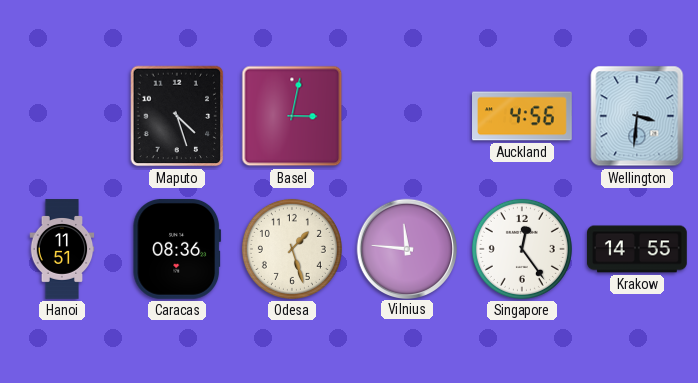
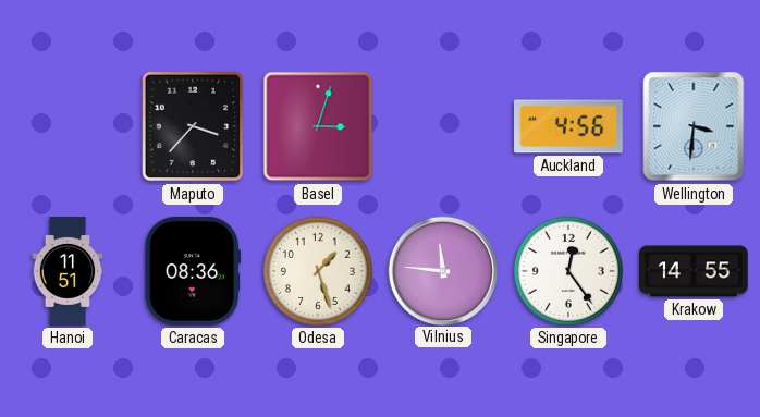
Maputo: 4:27 -> 3:37 (193, 126)
Basel: 3:02 -> 3:03 (318, 126)
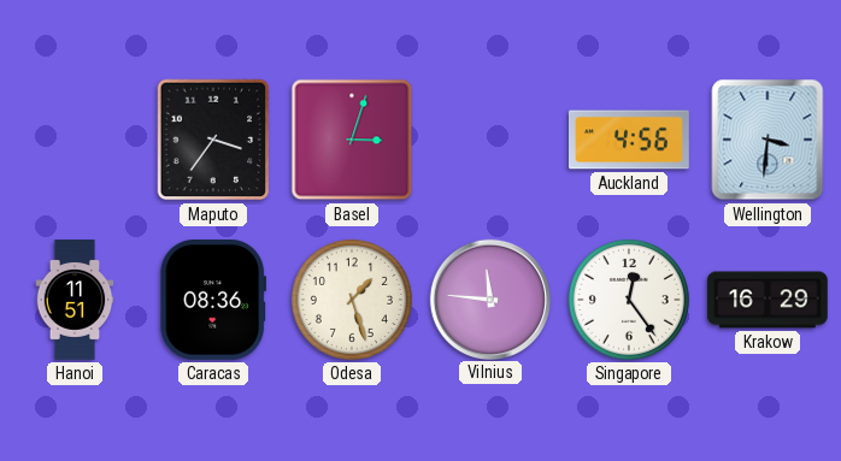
Maputo: 3:37 -> 3:36 (213, 140)
Krakow: 14:55 -> 16:29 (769, 300)
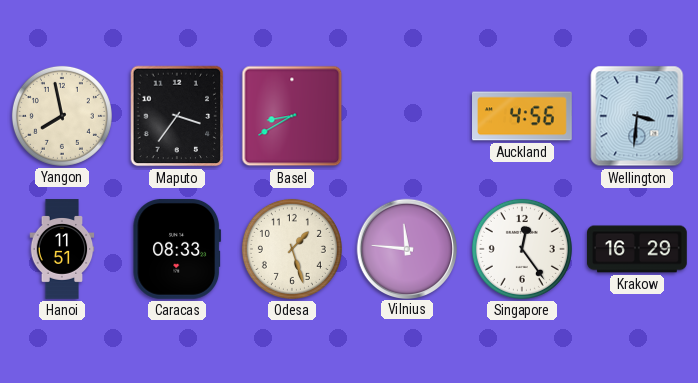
Yangon: none -> 7:58 (62, 116)
Basel: 3:03 -> 8:40 (292, 116)
Caracas: 08:36 -> 08:33 (177, 249)
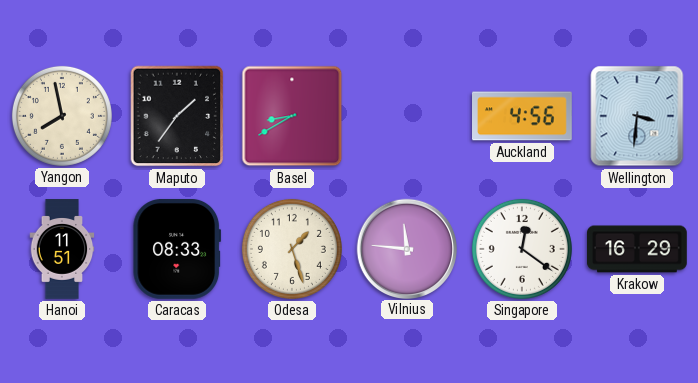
Maputo: 3:36 -> 1:36 (177, 116)
Singapore: 12:24 -> 12:21 (522, 249)
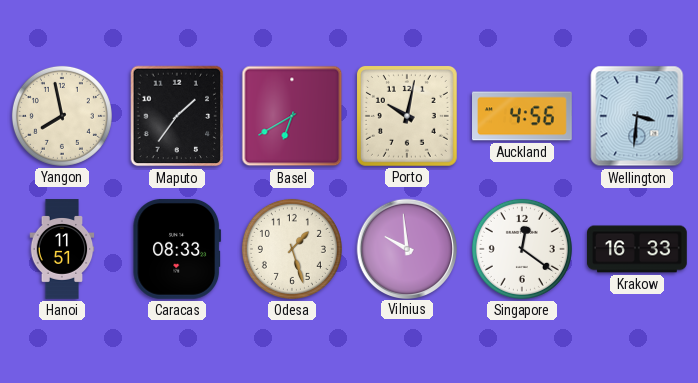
Basel: 8:40 -> 6:40 (292, 116)
Porto: none -> 10:02 (407, 116)
Vilnius: 11:46 -> 9:59 (406, 248)
Krakow: 16:29 -> 16:33 (638, 249)
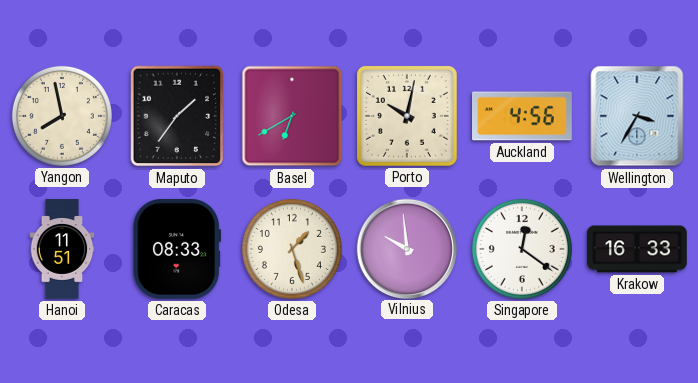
Wellington: 3:31 -> 3:35 (637, 116)
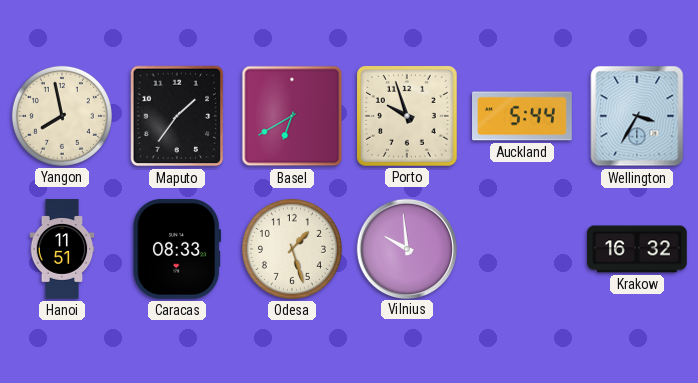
Porto: 10:02 -> 9:57 (407, 116)
Auckland: 4:56 -> 5:44 (523, 116)
Singapore: 12:21 -> none (522, 249)
Krakow: 16:33 -> 16:32 (638, 249)
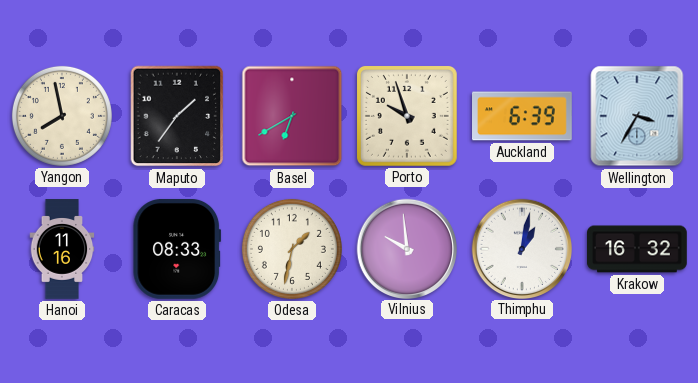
Auckland: 5:44 -> 6:39 (523, 116)
Hanoi: 11:51 -> 11:16 (62, 249)
Odesa: 1:27 -> 1:32 (292, 249)
Thimphu: none -> 1:02 (521, 248)
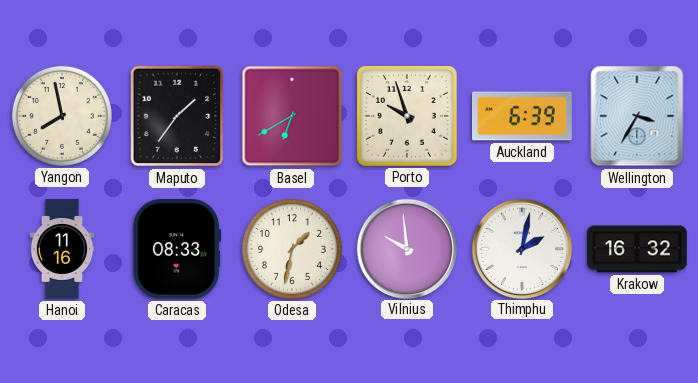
Thimphu: 1:02 -> 2:02 (521, 248)
